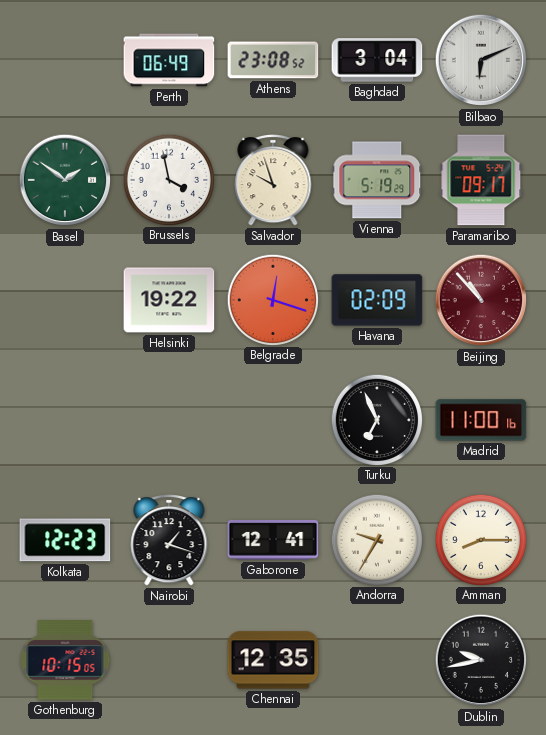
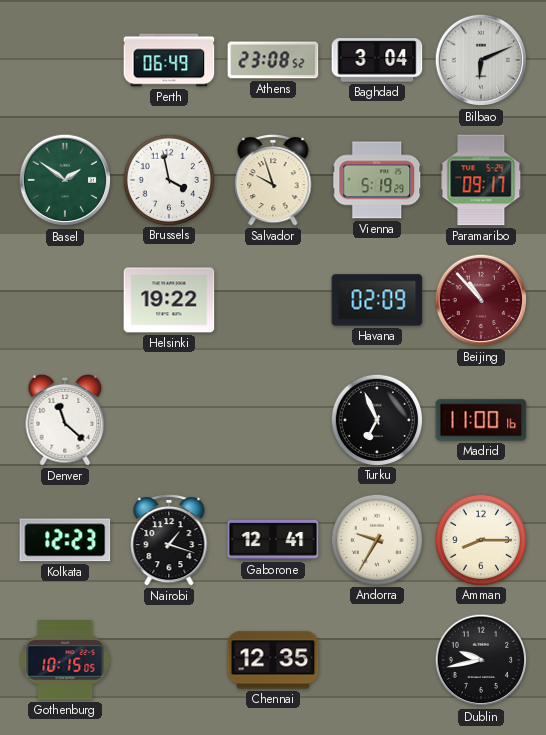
Belgrade: 12:18 -> none (272, 299)
Denver: none -> 11:22 (65, 420)
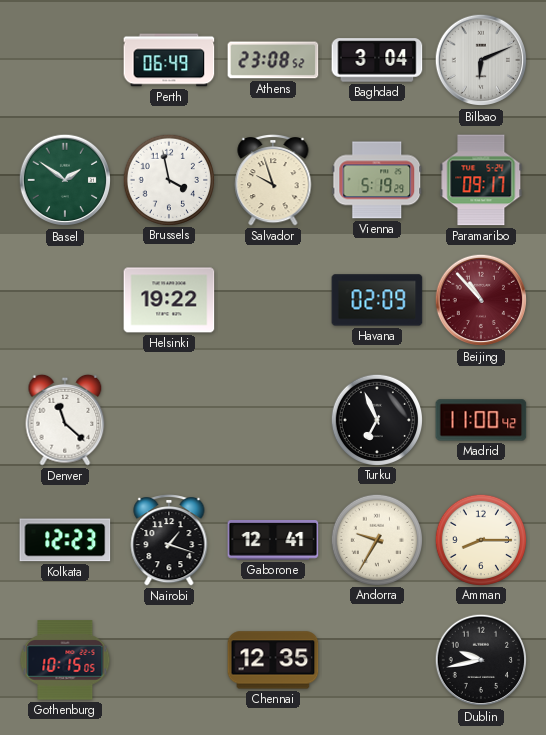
Madrid: 11:00:16 -> 11:00:42 (481, 420)
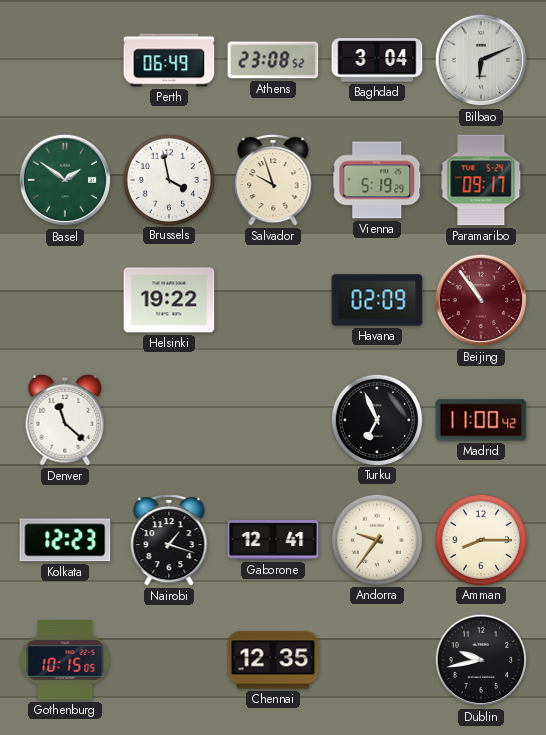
Beijing: 10:53 -> 10:54 (481, 300)
Andorra: 9:35 -> 9:36 (376, 539)
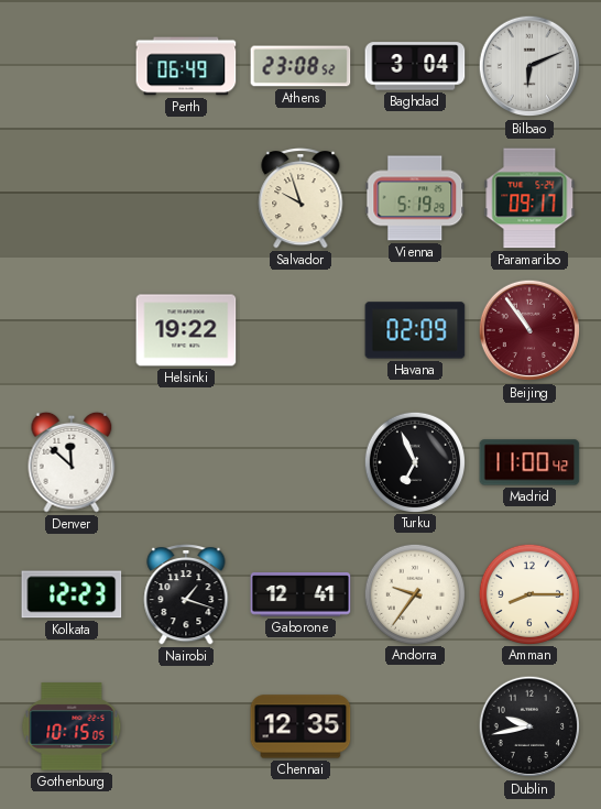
Basel: 1:51 -> none (65, 180)
Brussels: 3:58 -> none (168, 179)
Denver: 11:22 -> 11:52 (72, 462)
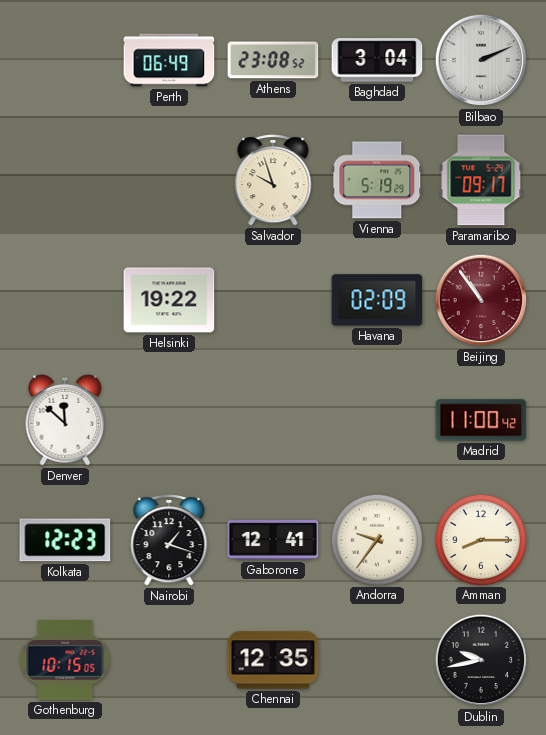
Bilbao: 6:11 -> 2:11 (481, 60)
Turku: 6:56 -> none (414, 461)
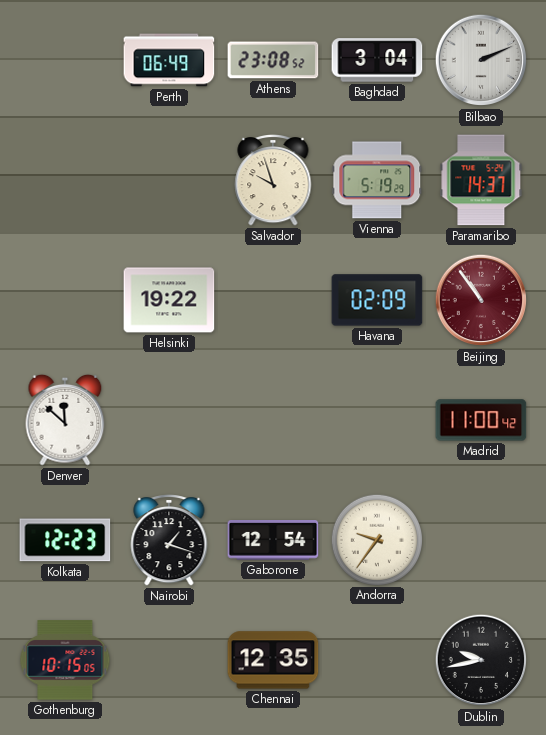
Paramaribo: 09:17 -> 14:37 (481, 180)
Gaborone: 12:41 -> 12:54 (273, 541)
Amman: 8:15 -> none (480, 539)
